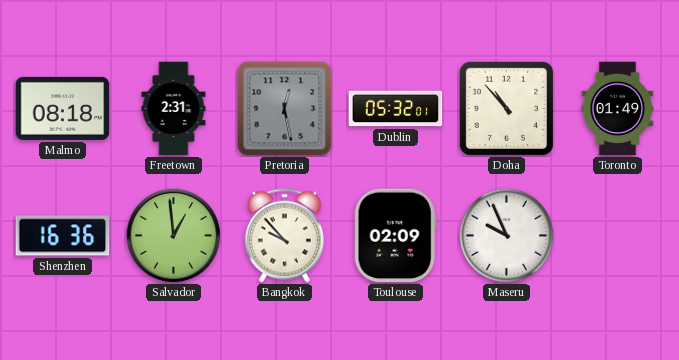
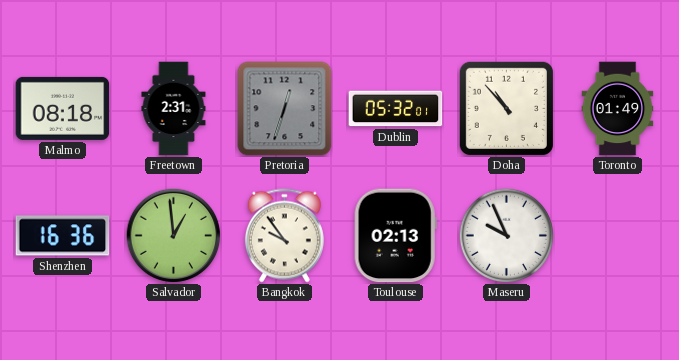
Pretoria: 12:28 -> 12:33 (285, 109)
Bangkok: 9:53 -> 9:54 (284, 236)
Toulouse: 02:09 -> 02:13 (395, 236)
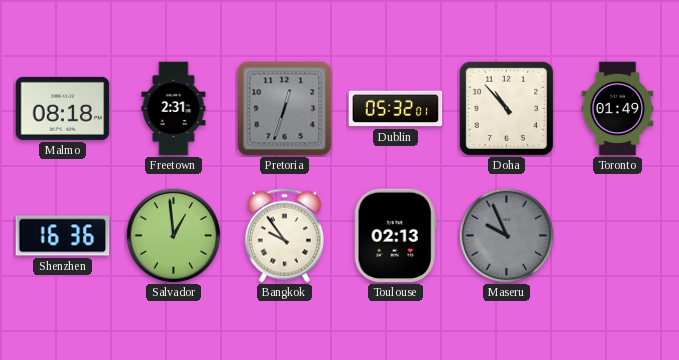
Maseru dial: white -> grey (506, 235)
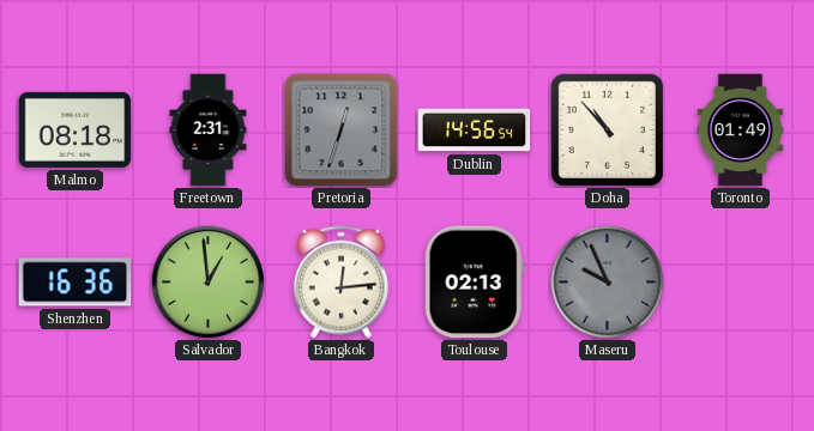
Dublin: 05:32 -> 14:56 (475, 130)
Bangkok: 9:54 -> 12:14 (340, 283)
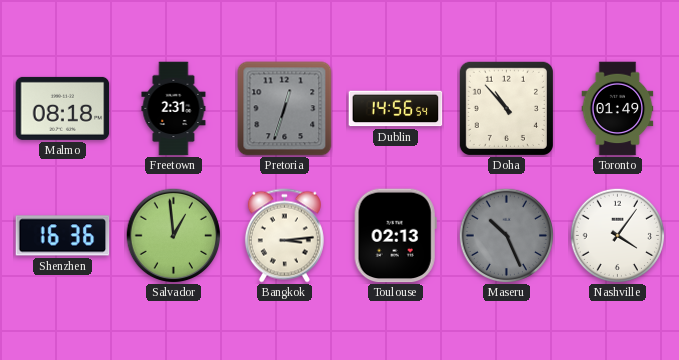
Bangkok: 12:14 -> 3:14 (284, 236)
Maseru: 9:56 -> 10:26 (506, 235)
Nashville: none -> 4:06 (617, 235)
